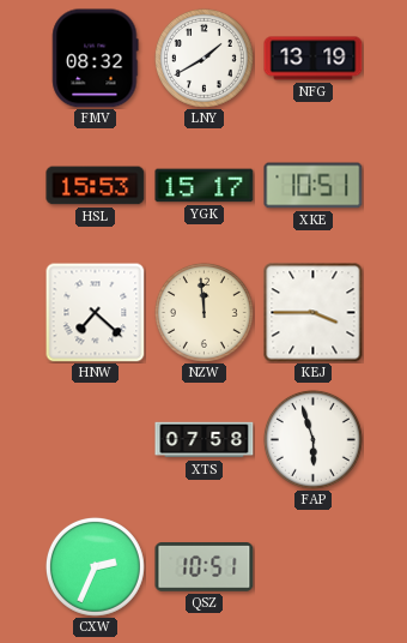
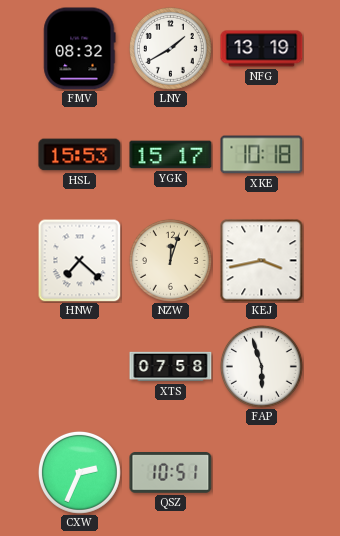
XKE: 10:51 -> 10:18 (262, 155)
NZW: 11:59 -> 12:03 (170, 260)
KEJ: 3:45 -> 3:43 (262, 261)
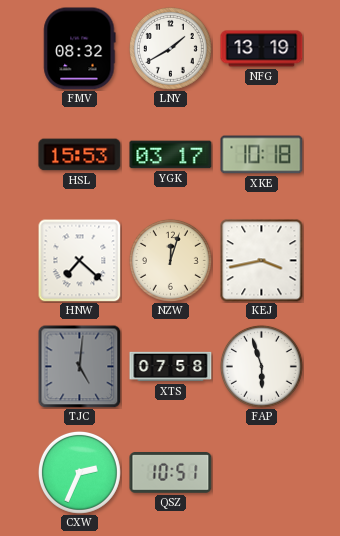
YGK: 15:17 -> 03:17 (171, 155)
TJC: none -> 5:01 (79, 366)
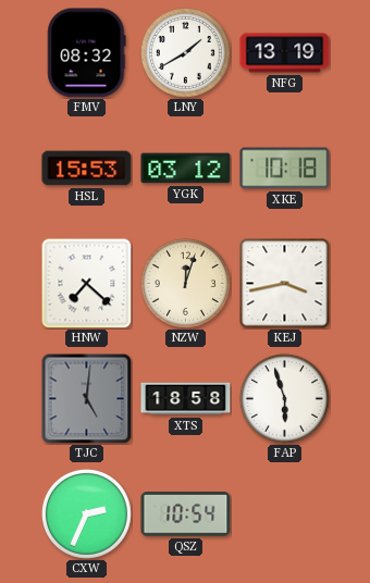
YGK: 03:17 -> 03:12 (186, 169)
XTS: 07:58 -> 18:58 (186, 399)
QSZ: 10:51 -> 10:54 (186, 514)
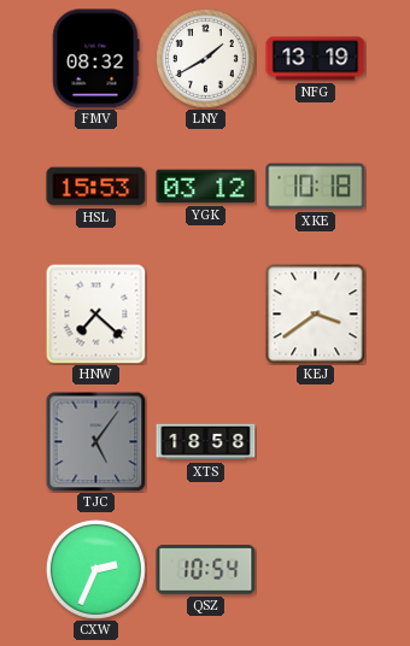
NZW: 12:03 -> none (185, 283)
KEJ: 3:43 -> 3:39 (316, 315)
TJC: 5:01 -> 5:06 (95, 441)
FAP: 5:57 -> none (284, 398)
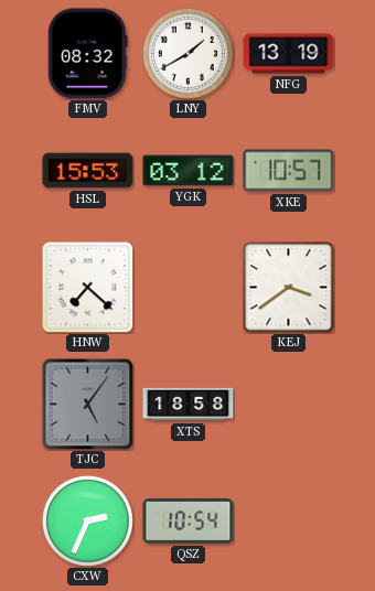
XKE: 10:18 -> 10:57 (289, 171)
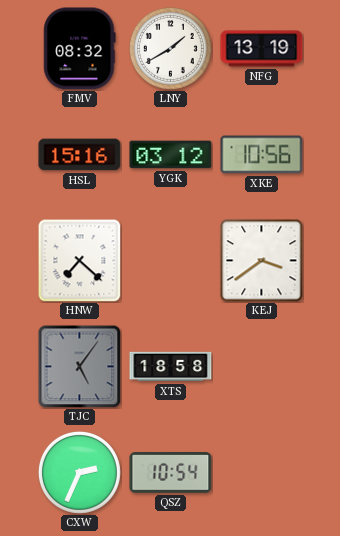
HSL: 15:53 -> 15:16 (80, 155)
XKE: 10:57 -> 10:56 (262, 155)
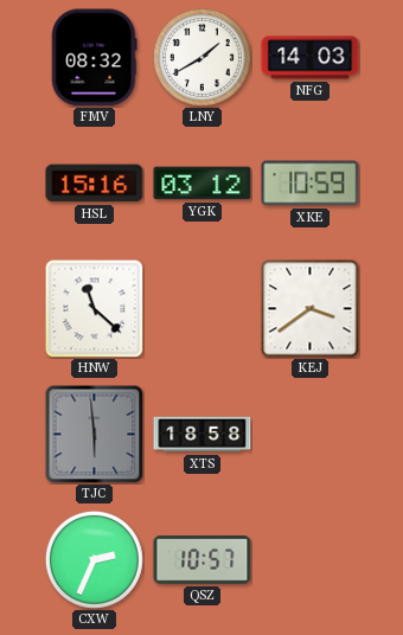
NFG: 13:19 -> 14:03 (311, 58)
XKE: 10:56 -> 10:59 (311, 184)
HNW: 7:22 -> 11:22 (94, 308)
TJC: 5:06 -> 5:59 (94, 434)
QSZ: 10:54 -> 10:57 (203, 560)
